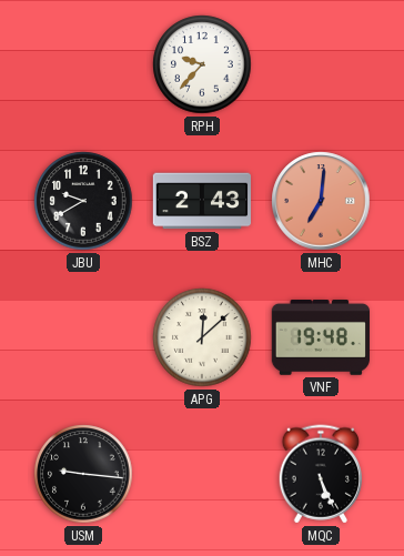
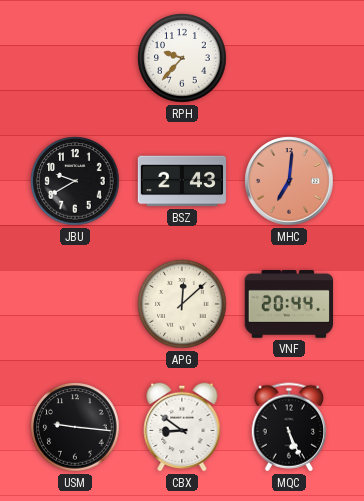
VNF: 19:48 -> 20:44 (288, 305)
CBX: none -> 8:51 (182, 427)
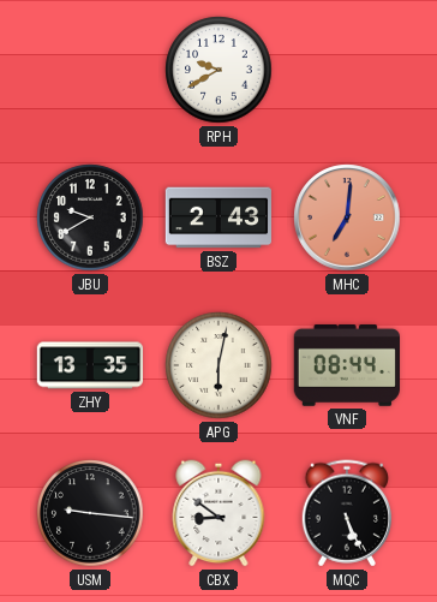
RPH: 9:37 -> 9:40 (218, 70)
ZHY: none -> 13:35 (90, 365)
APG: 12:08 -> 6:02 (218, 365)
VNF: 20:44 -> 08:44 (346, 366)
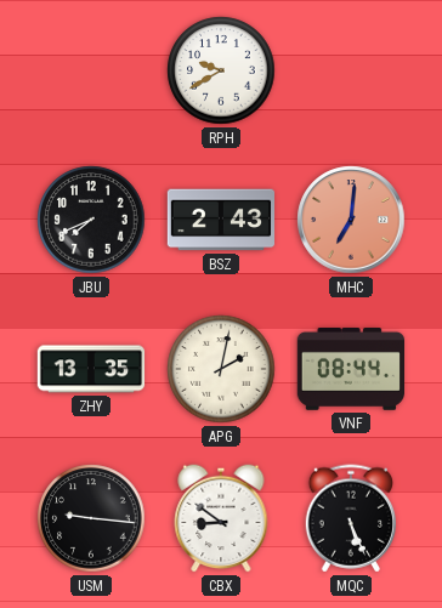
JBU: 9:40 -> 7:41 (91, 220)
APG: 6:02 -> 2:02 (221, 369)
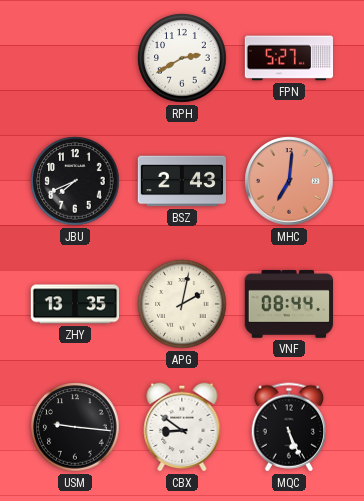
RPH: 9:40 -> 2:40 (182, 58)
FPN: none -> 5:27 (289, 58)
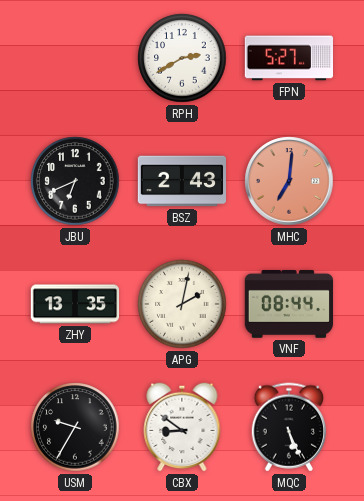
JBU: 7:41 -> 6:41 (75, 181)
USM: 9:16 -> 9:35 (75, 427)
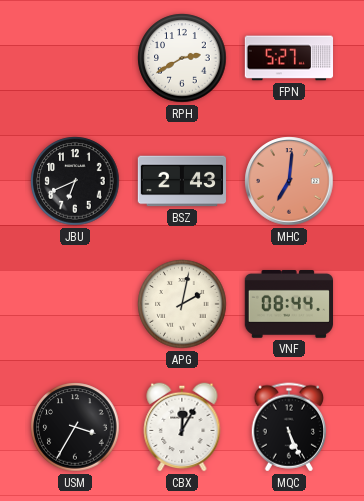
ZHY: 13:35 -> none (75, 304)
USM: 9:35 -> 3:35 (75, 427)
CBX: 8:51 -> 12:05 (182, 427)
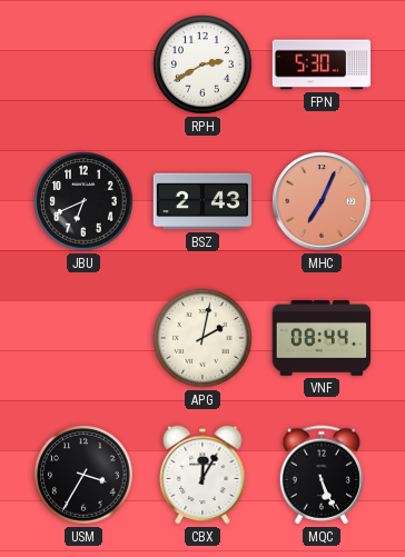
FPN: 5:27 -> 5:30 (322, 64)
MHC: 7:01 -> 7:04 (322, 201)
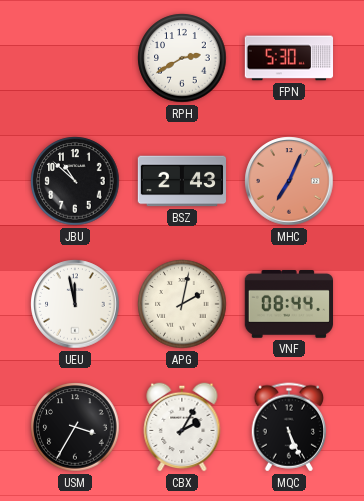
JBU: 6:41 -> 10:52 (75, 181)
UEU: none -> 11:58 (75, 304)
CBX: 12:05 -> 2:05 (182, 427)
